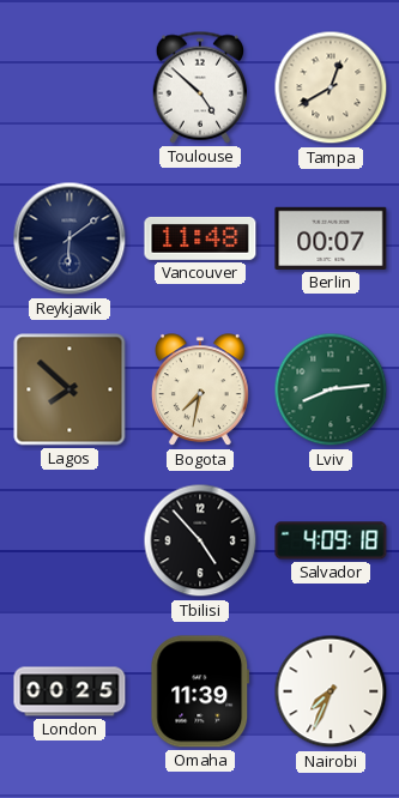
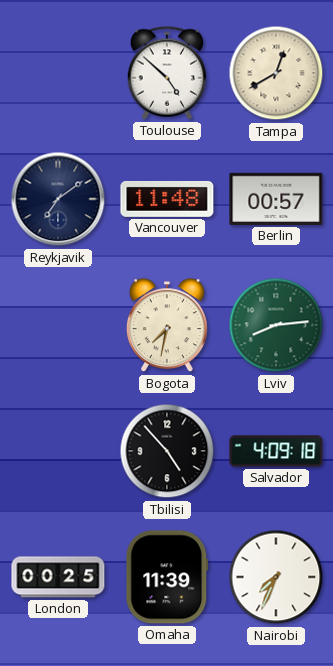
Reykjavik: 6:09 -> 7:09 (58, 199)
Berlin: 00:07 -> 00:57 (276, 199)
Lagos: 7:52 -> none (69, 389)
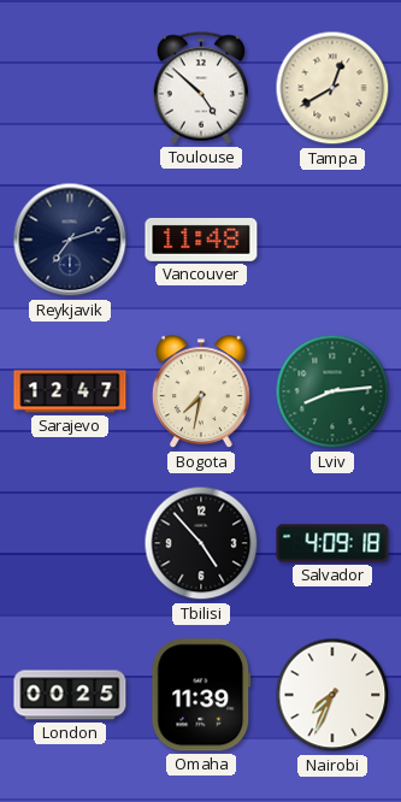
Reykjavik: 7:09 -> 7:12 (70, 240)
Berlin: 00:57 -> none (276, 199)
Sarajevo: none -> 12:47 (70, 391)
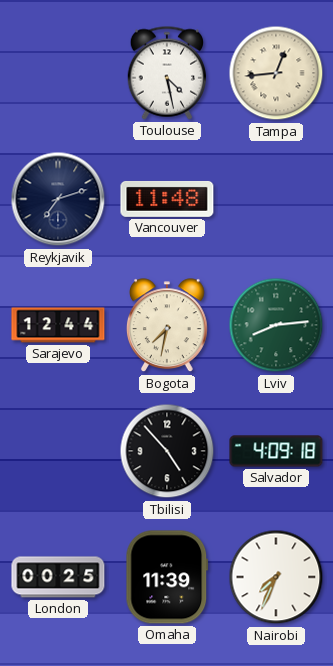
Toulouse: 4:52 -> 4:28 (166, 73)
Tampa: 12:40 -> 12:44 (276, 73)
Sarajevo: 12:47 -> 12:44 (58, 325)
